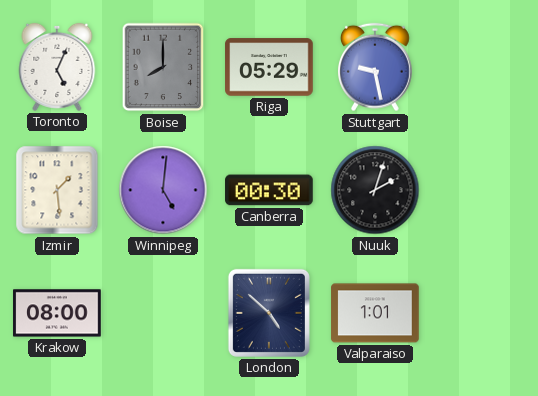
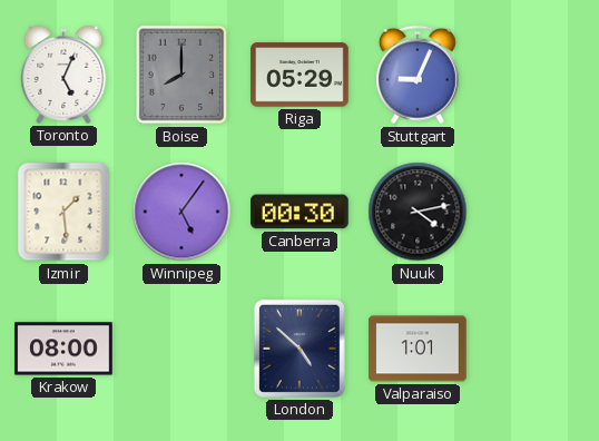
Stuttgart: 9:28 -> 9:04 (418, 75)
Winnipeg: 5:01 -> 5:06 (181, 212)
Nuuk: 2:03 -> 4:13 (418, 212)
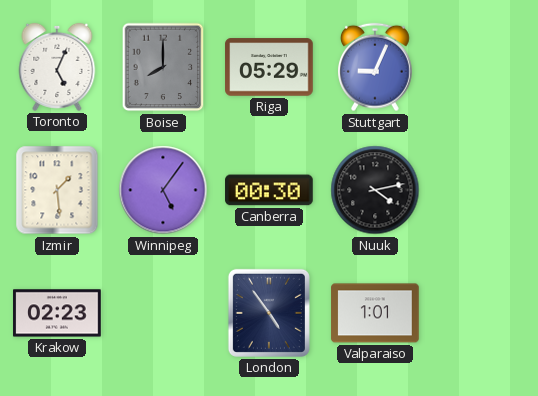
Krakow: 08:00 -> 02:23 (57, 313)
London: 4:52 -> 4:54 (269, 313)
